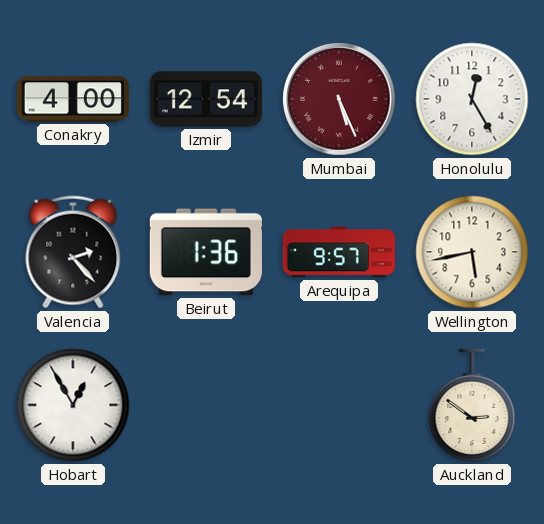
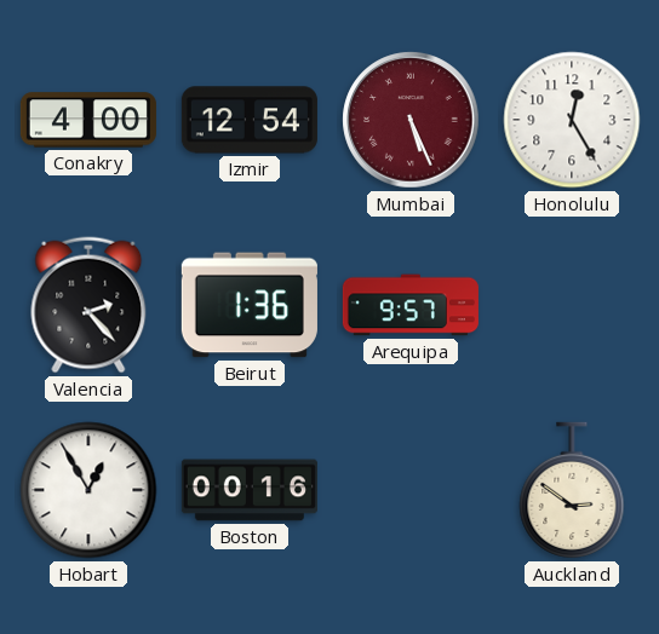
Wellington: 5:43 -> none (472, 252)
Boston: none -> 00:16 (250, 490)
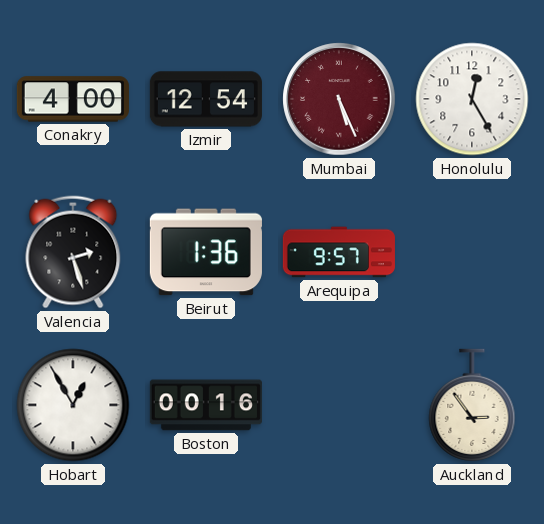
Valencia: 2:23 -> 2:27 (73, 252)
Auckland: 2:51 -> 2:54 (472, 405)
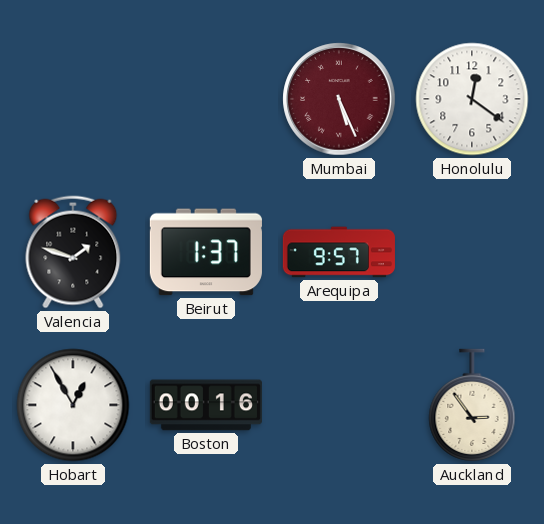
Conakry: 4:00 -> none (73, 99)
Izmir: 12:54 -> none (206, 99)
Honolulu: 12:25 -> 12:21 (472, 99)
Valencia: 2:27 -> 1:48 (73, 252)
Beirut: 1:36 -> 1:37 (206, 252)
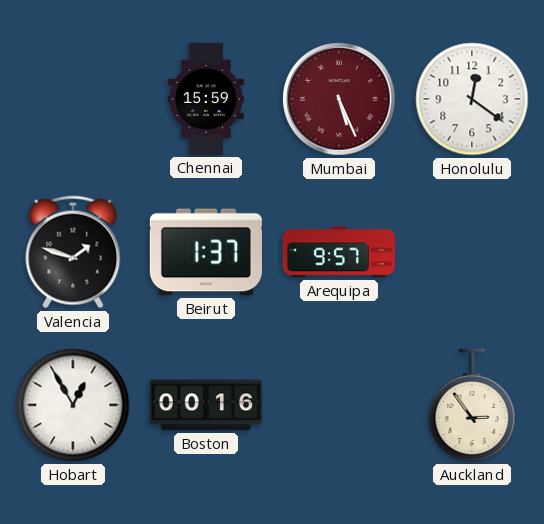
Chennai: none -> 15:59 (207, 99)
